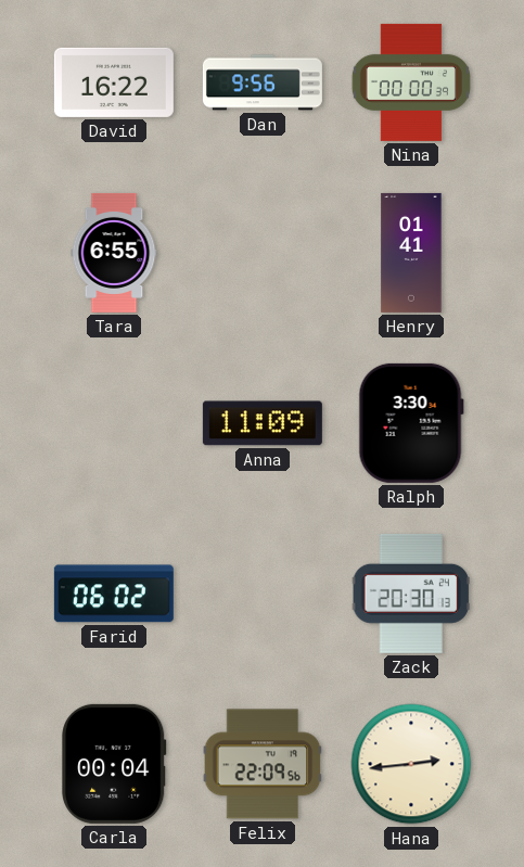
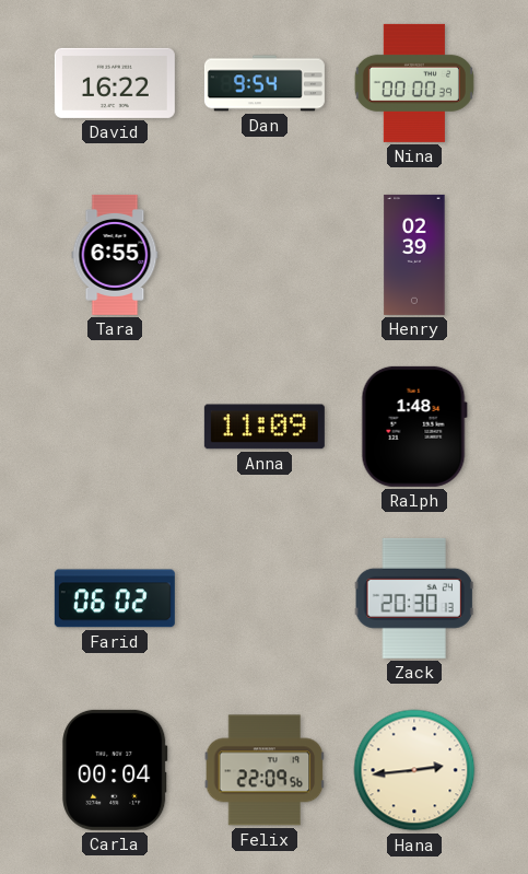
Dan: 9:56 -> 9:54 (265, 83)
Henry: 01:41 -> 02:39 (414, 255)
Ralph: 3:30 -> 1:48 (414, 427)
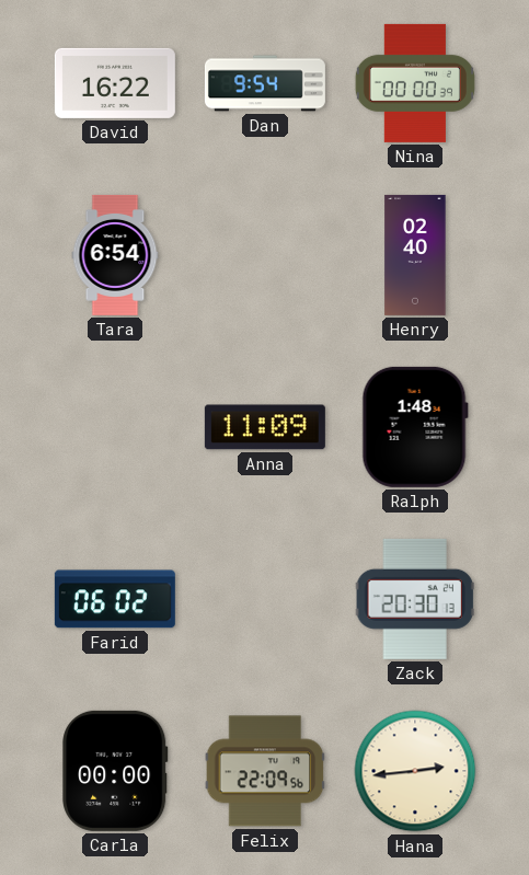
Tara: 6:55 -> 6:54 (115, 255)
Henry: 02:39 -> 02:40 (415, 255)
Carla: 00:04 -> 00:00 (115, 771)
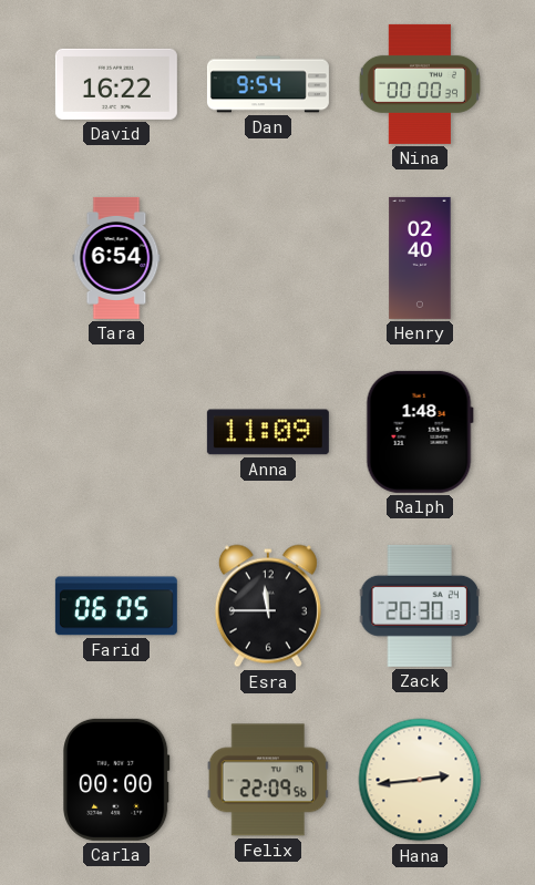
Farid: 06:02 -> 06:05 (116, 606)
Esra: none -> 11:45 (268, 606)
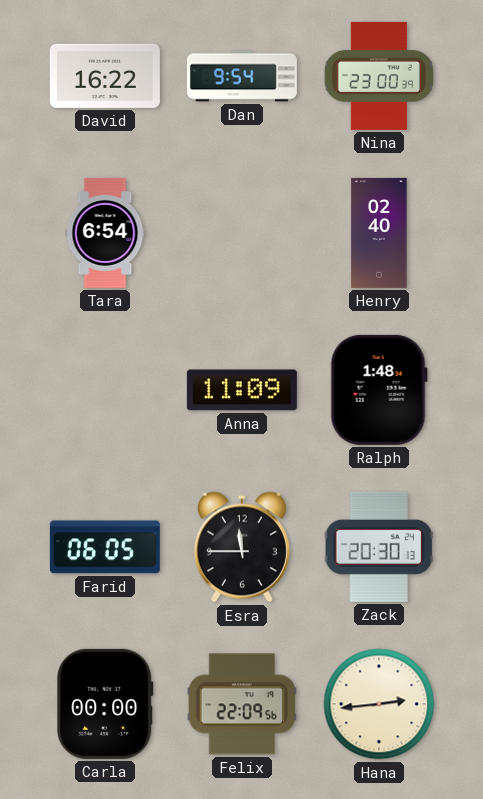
Nina: 00:00 -> 23:00 (379, 76)
